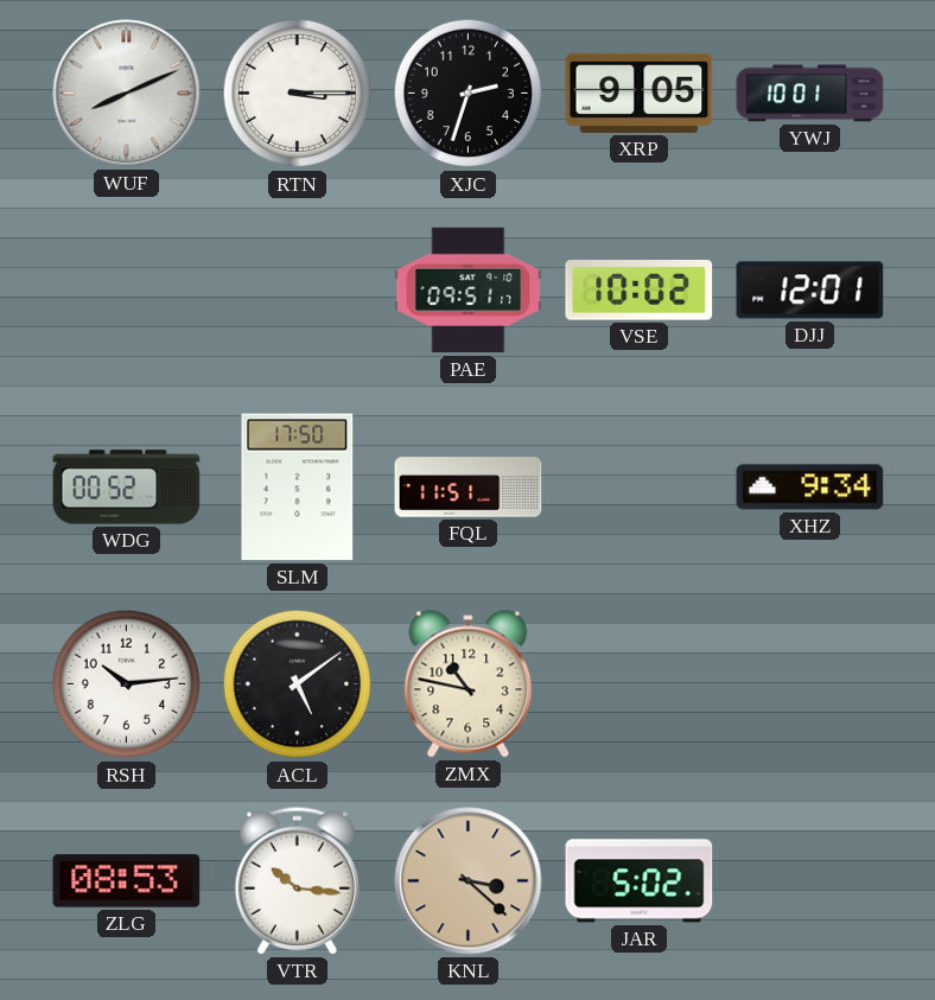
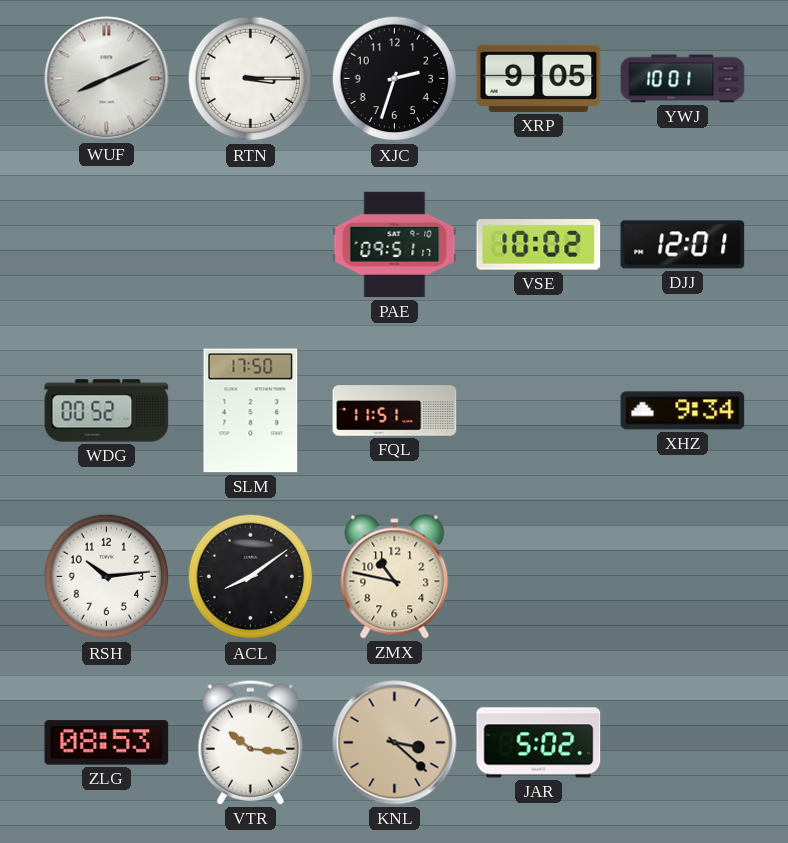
ACL: 5:09 -> 8:09 (251, 577)
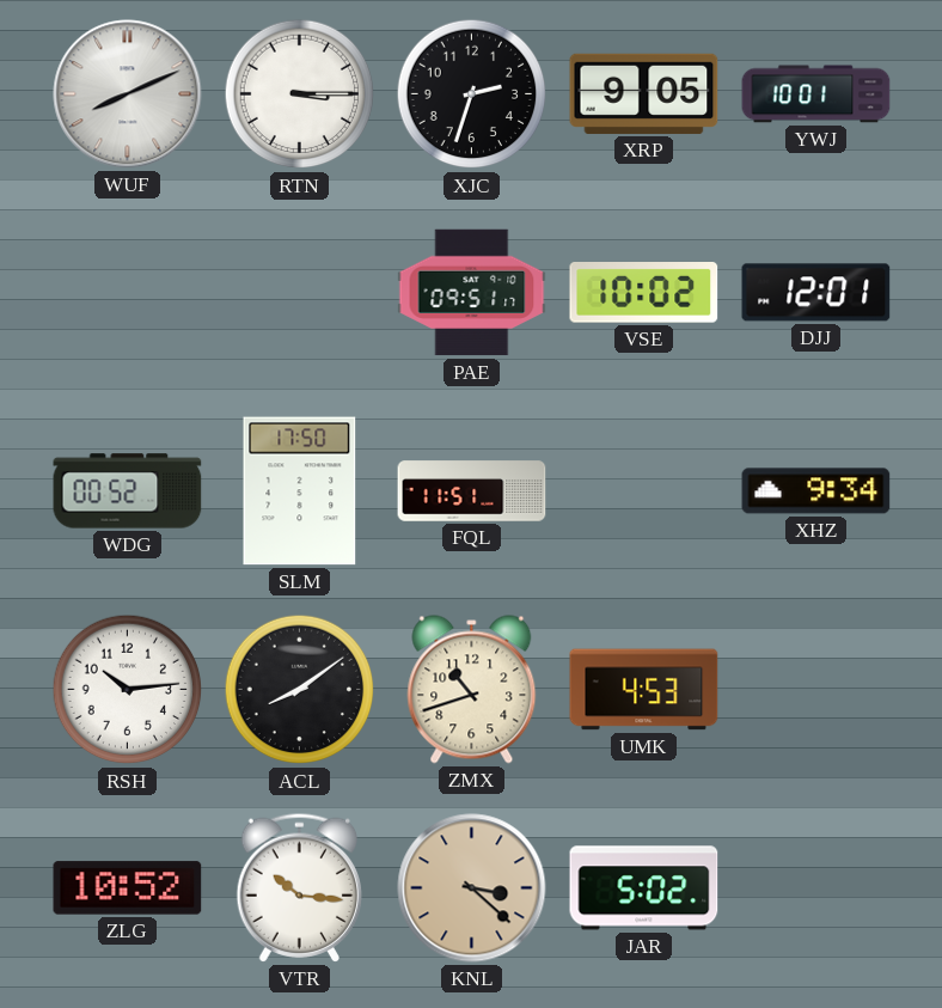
ZMX: 10:47 -> 10:42 (472, 690)
UMK: none -> 4:53 (644, 690)
ZLG: 08:53 -> 10:52 (128, 888)
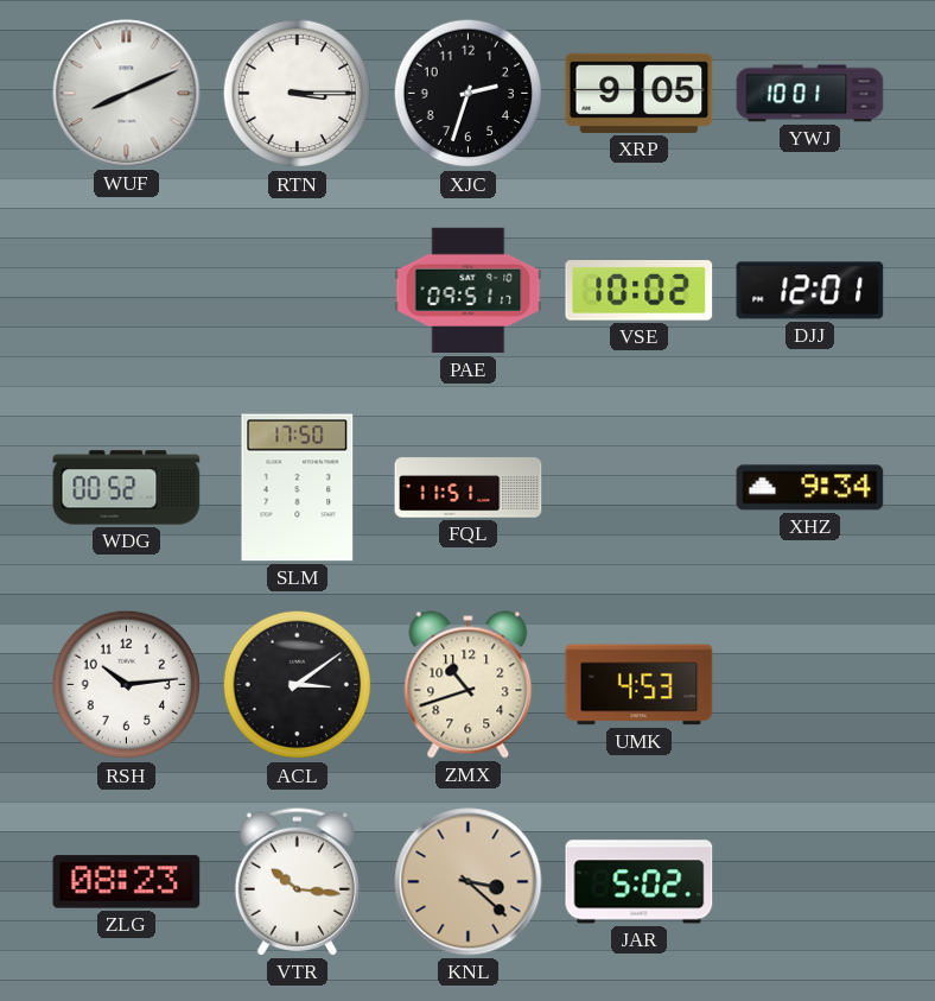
ACL: 8:09 -> 3:09 (298, 685)
ZLG: 10:52 -> 08:23 (127, 882)
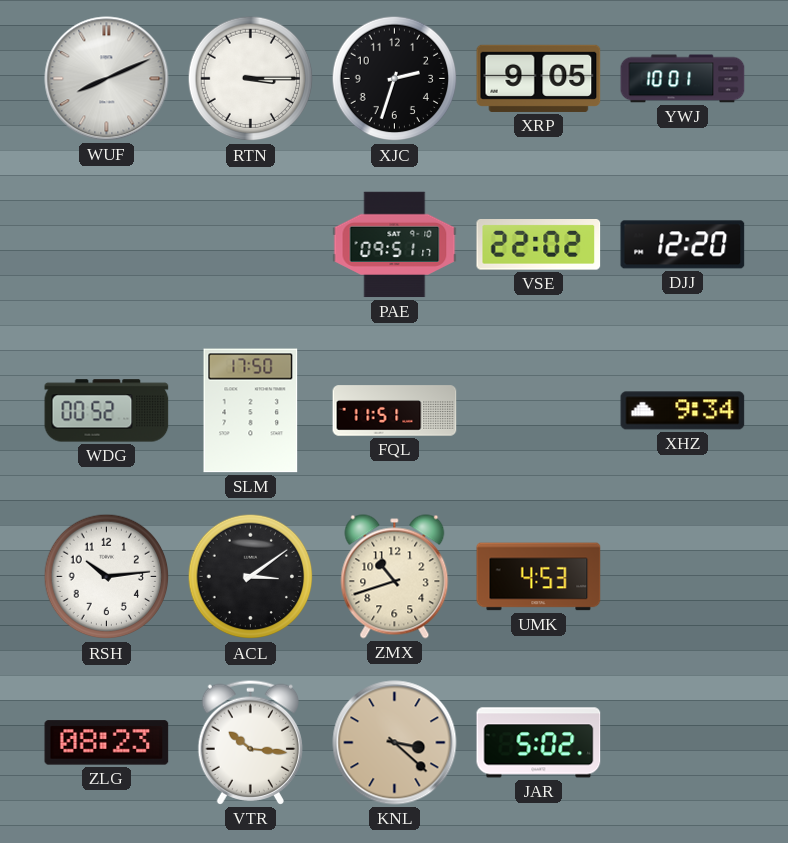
VSE: 10:02 -> 22:02 (539, 245)
DJJ: 12:01 -> 12:20 (683, 245)
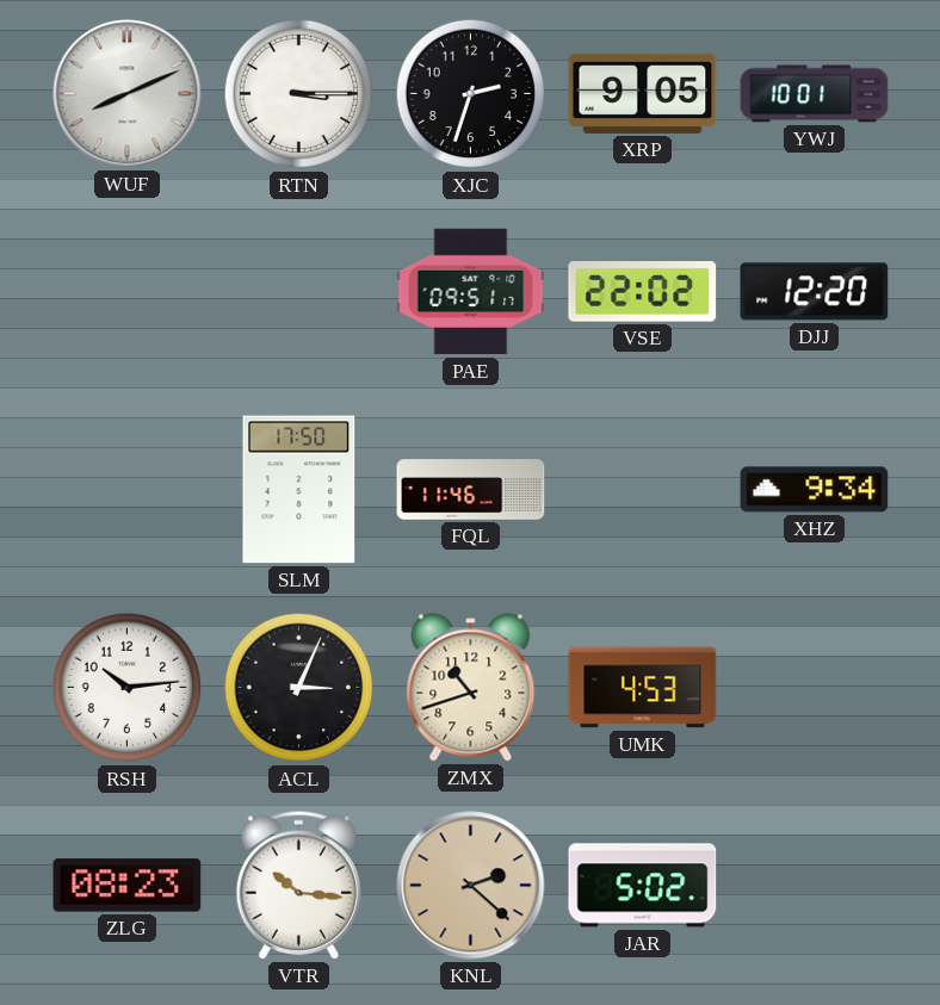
WDG: 00:52 -> none (107, 411)
FQL: 11:51 -> 11:46 (471, 490)
ACL: 3:09 -> 3:04 (299, 688)
KNL: 3:22 -> 2:22 (471, 886)
